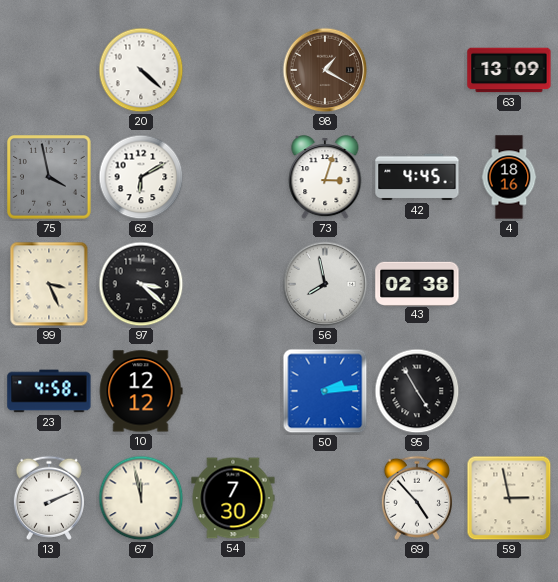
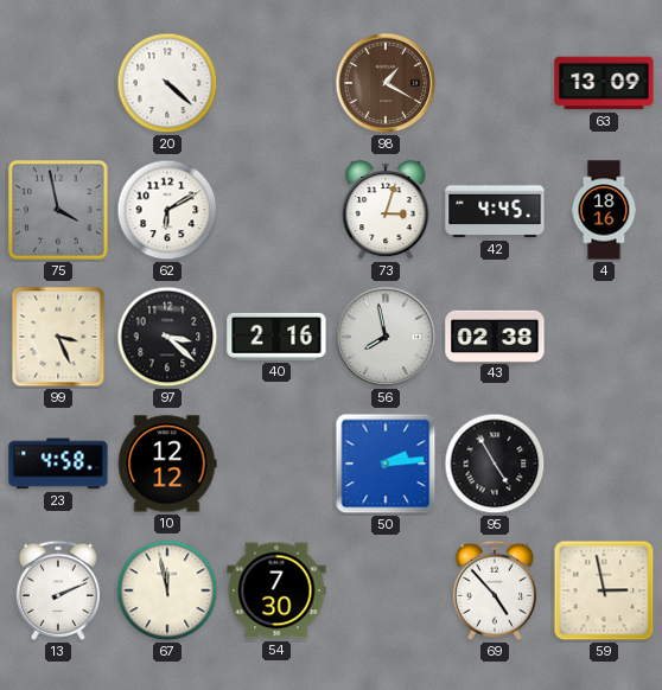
40: none -> 2:16 (276, 337)
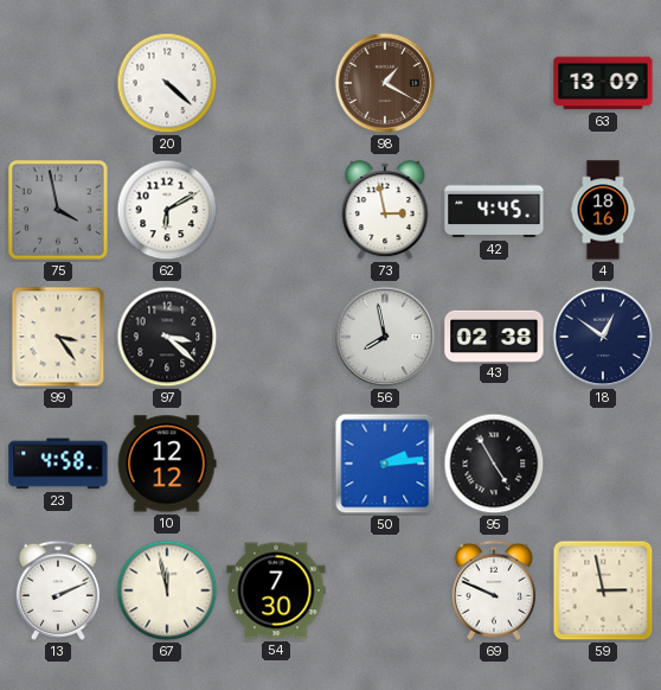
73: 3:03 -> 2:58 (385, 211)
99: 3:26 -> 3:24 (58, 337)
40: 2:16 -> none (276, 337)
18: none -> 12:51 (603, 337)
69: 4:53 -> 9:49 (494, 590)
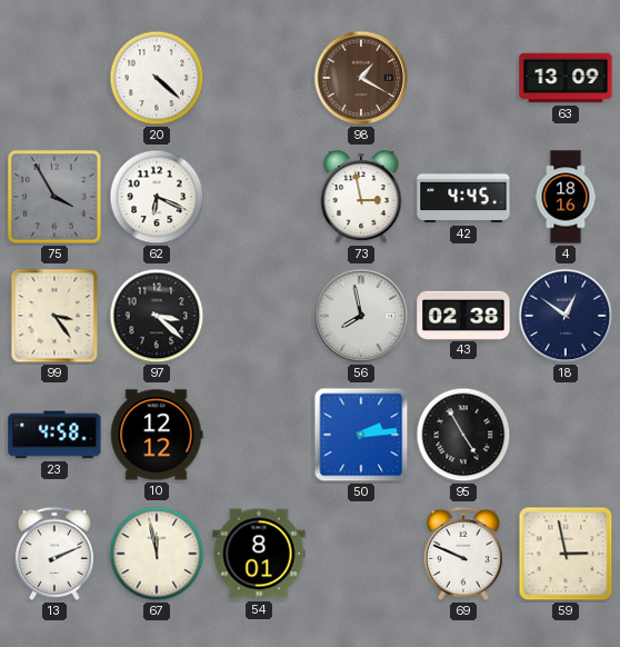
75: 3:58 -> 3:55 (56, 198)
62: 6:10 -> 6:19 (157, 197)
54: 7:30 -> 8:01 (259, 554)
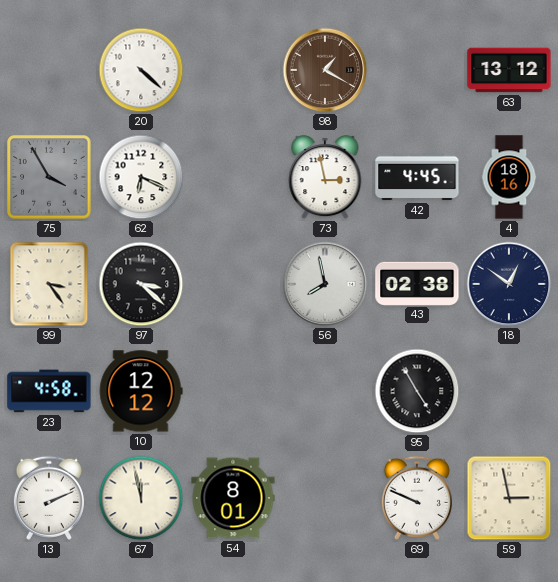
63: 13:09 -> 13:12 (509, 70)
50: 2:14 -> none (361, 435)
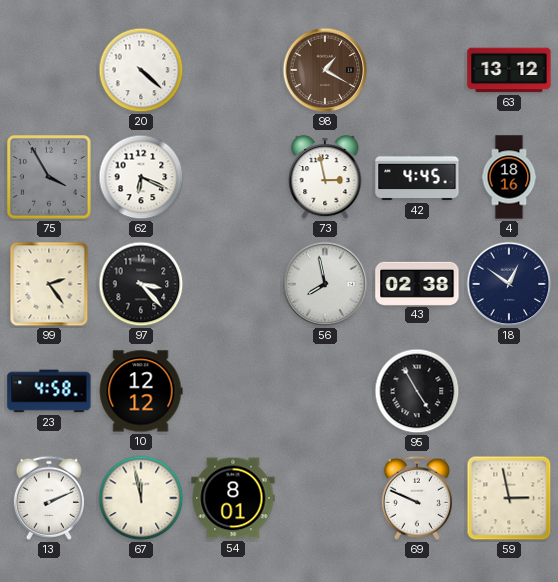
99: 3:24 -> 2:24 (49, 284)
97: 3:22 -> 3:23 (141, 284)
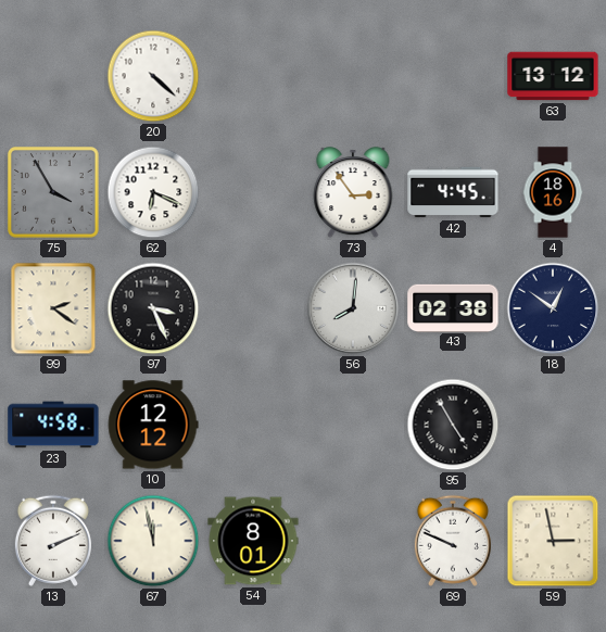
98: 1:20 -> none (325, 70)
73: 2:58 -> 2:54 (353, 193)
99: 2:24 -> 2:21 (53, 308)
97: 3:23 -> 3:26 (153, 308)
56: 7:58 -> 8:01 (353, 308)
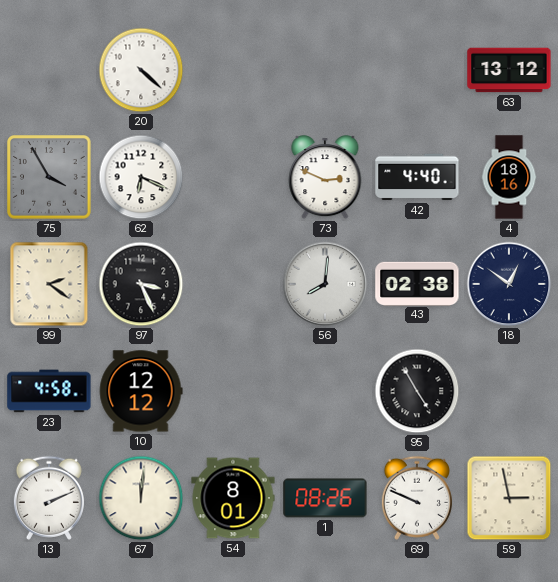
73: 2:54 -> 2:49 (325, 178)
42: 4:45 -> 4:40 (417, 177)
67: 11:58 -> 12:01 (141, 498)
1: none -> 08:26 (325, 498)
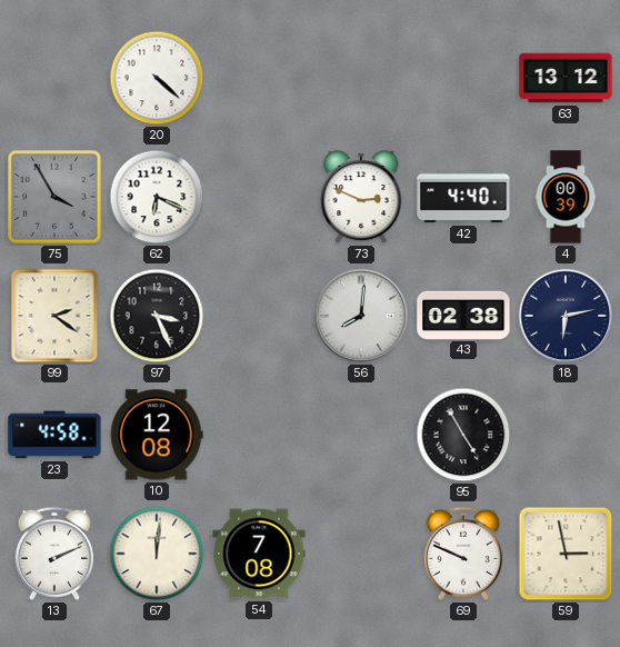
4: 18:16 -> 00:39 (566, 197)
18: 12:51 -> 6:13 (566, 316)
10: 12:12 -> 12:08 (157, 435)
54: 8:01 -> 7:08 (259, 554)
1: 08:26 -> none (325, 498)
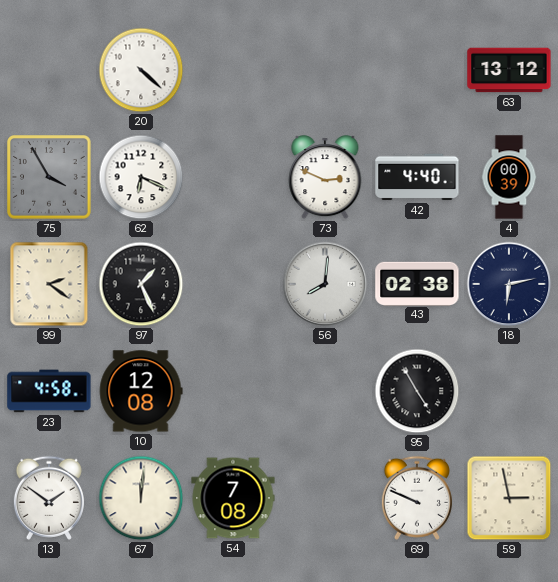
97: 3:26 -> 1:26 (141, 284)
13: 2:11 -> 1:51 (49, 498)
